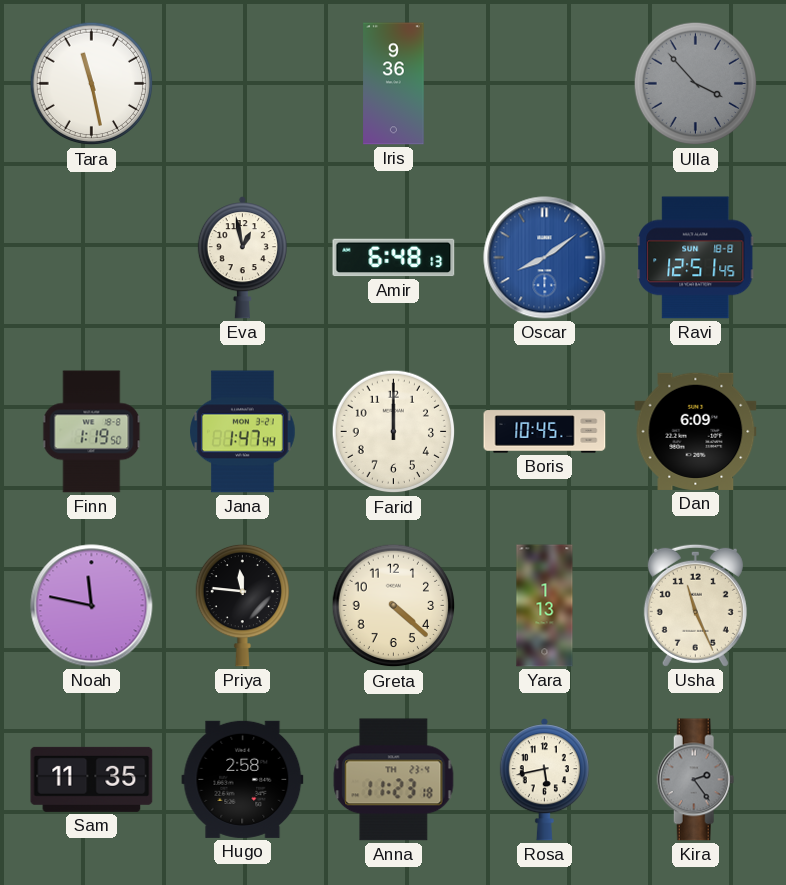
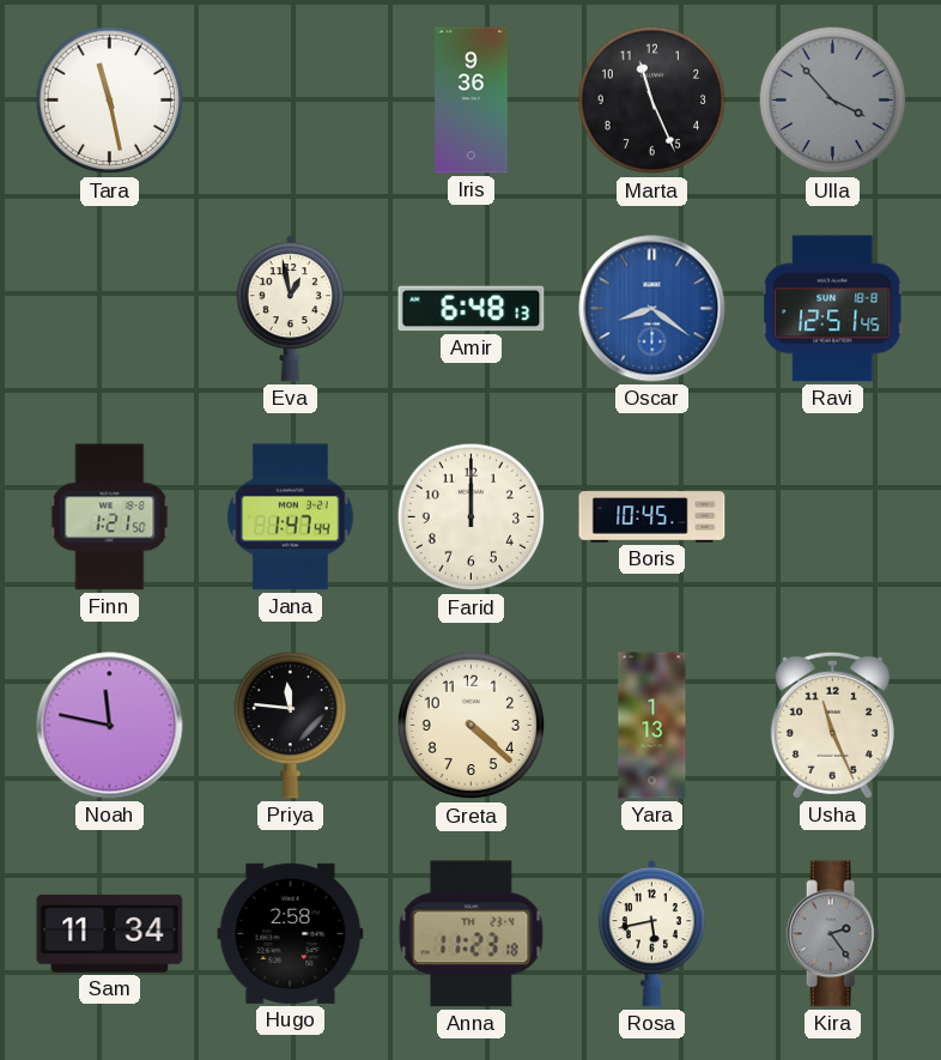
Marta: none -> 11:26 (652, 101)
Oscar: 8:09 -> 8:21 (652, 309)
Finn: 1:19 -> 1:21 (110, 517)
Dan: 6:09 -> none (696, 431)
Sam: 11:35 -> 11:34 (110, 933)
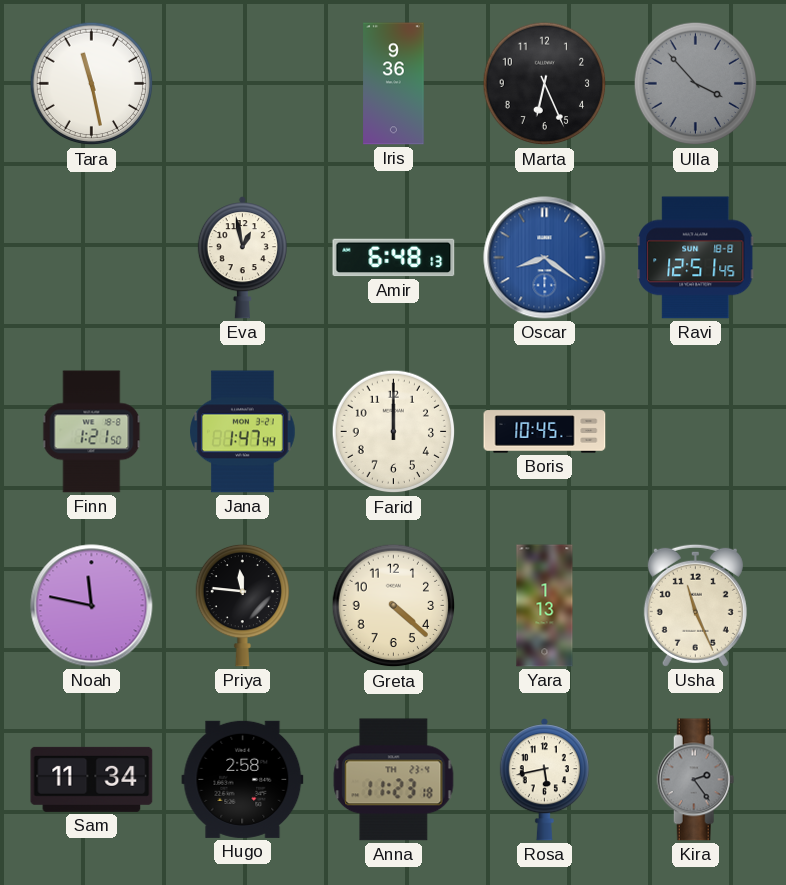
Marta: 11:26 -> 6:26 (545, 84)
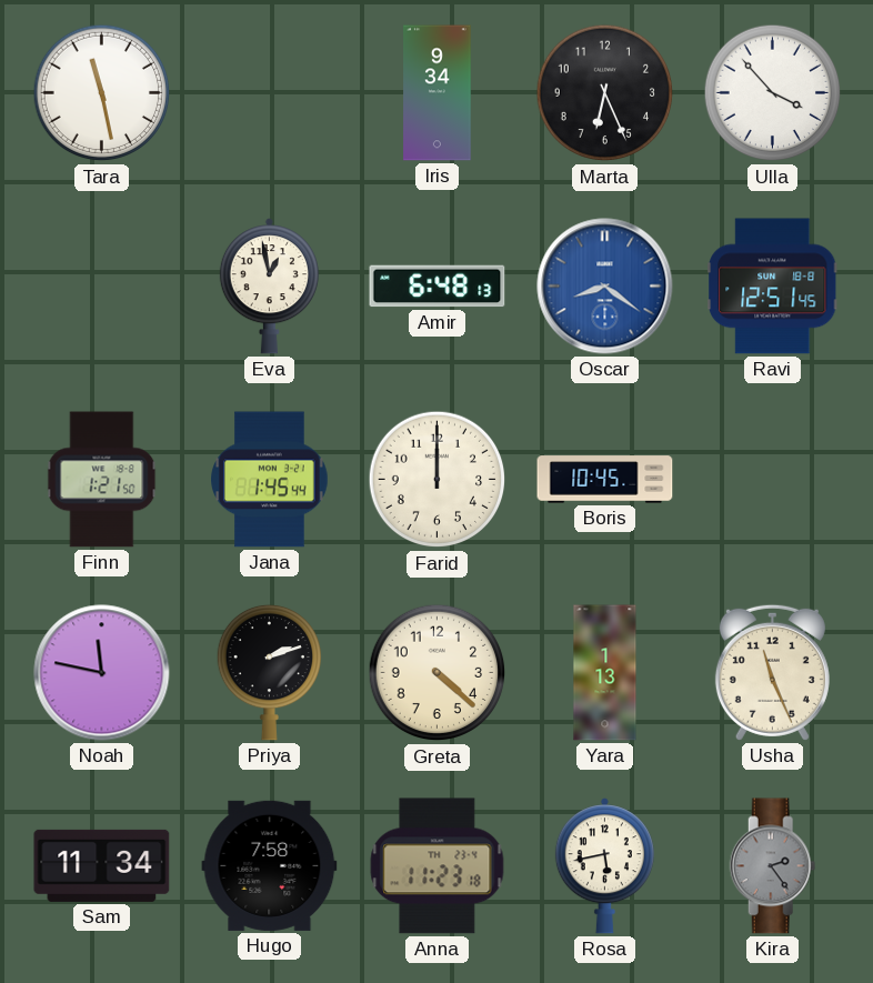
Iris: 9:36 -> 9:34 (438, 93)
Ulla dial: grey -> white (773, 93)
Jana: 1:47 -> 1:45 (270, 480)
Priya: 11:46 -> 2:12 (269, 672)
Hugo: 2:58 -> 7:58 (270, 865)
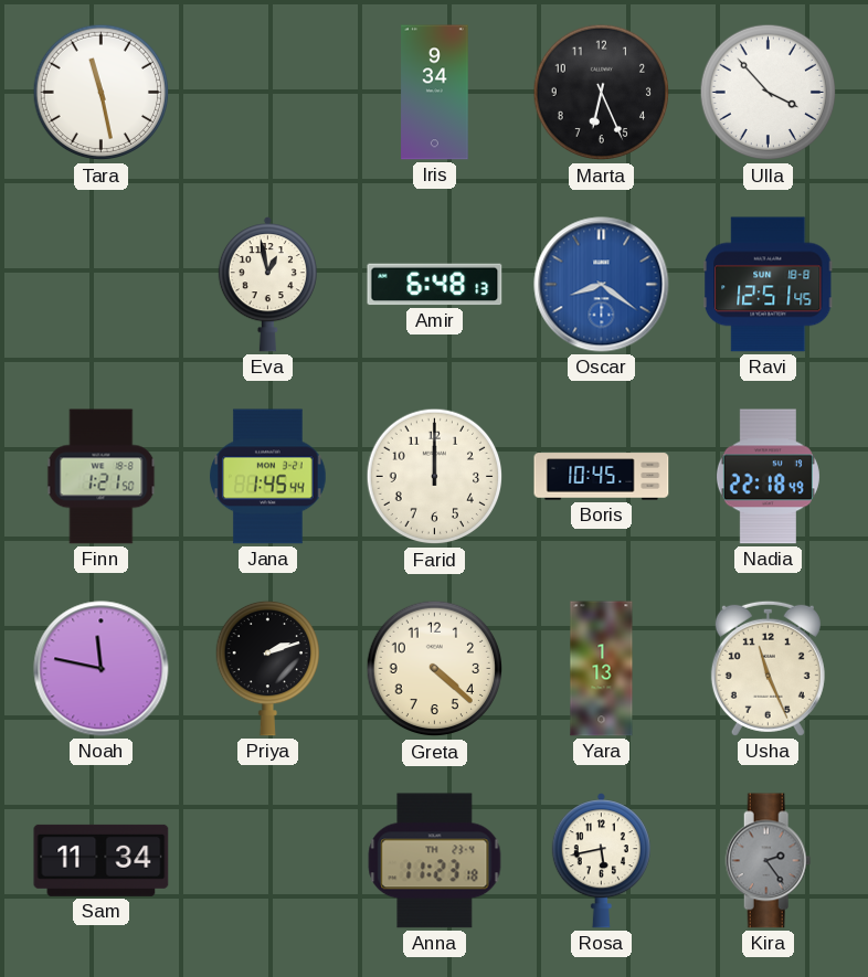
Nadia: none -> 22:18 (768, 477)
Hugo: 7:58 -> none (270, 865)
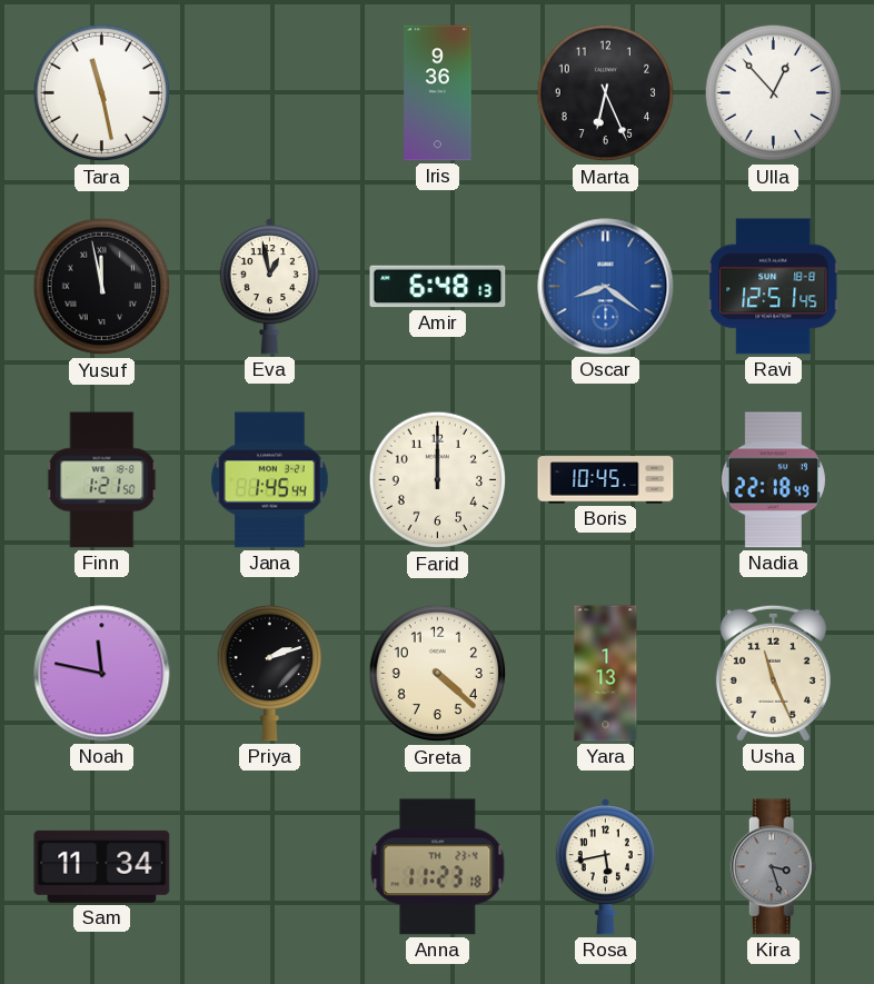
Iris: 9:34 -> 9:36 (438, 93)
Ulla: 3:53 -> 12:53 (774, 93)
Yusuf: none -> 11:58 (102, 287)
Kira: 2:24 -> 3:27 (774, 867)
